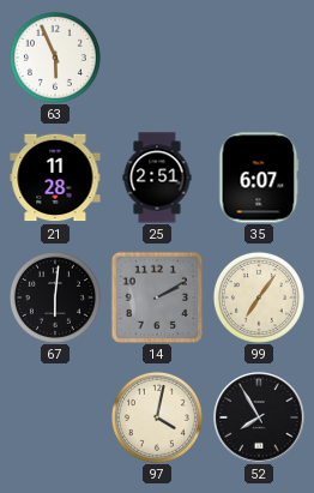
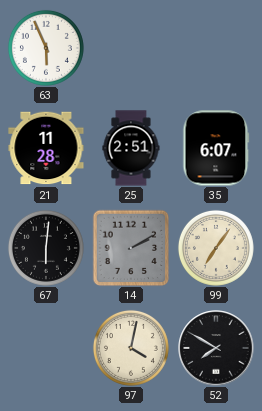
52: 7:55 -> 7:50 (216, 348)
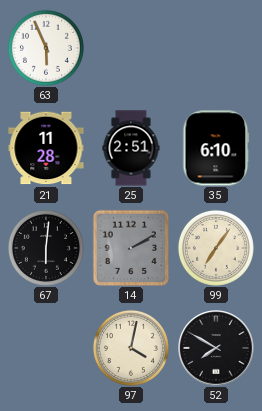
35: 6:07 -> 6:10 (216, 148)
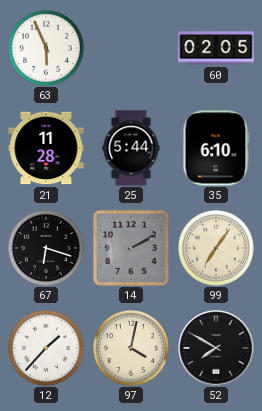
60: none -> 02:05 (216, 48)
25: 2:51 -> 5:44 (131, 148)
67: 6:01 -> 6:18 (46, 248)
12: none -> 1:37 (46, 348)
